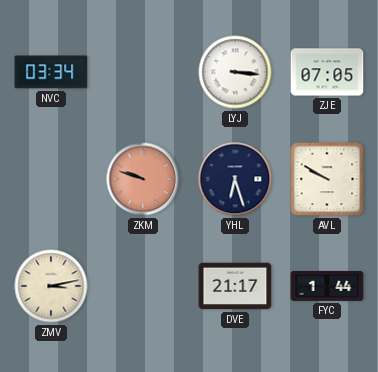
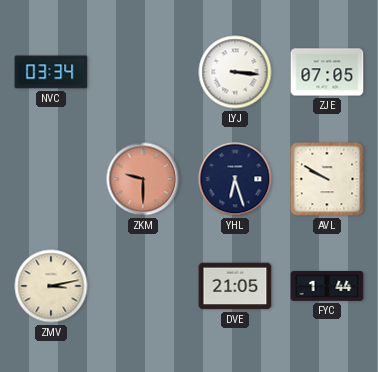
ZKM: 9:48 -> 9:30 (143, 179)
DVE: 21:17 -> 21:05 (235, 286)
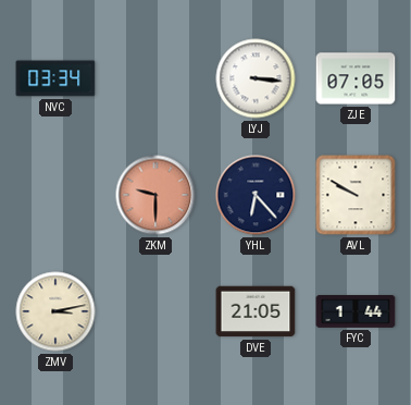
YHL: 6:27 -> 6:23 (256, 195)
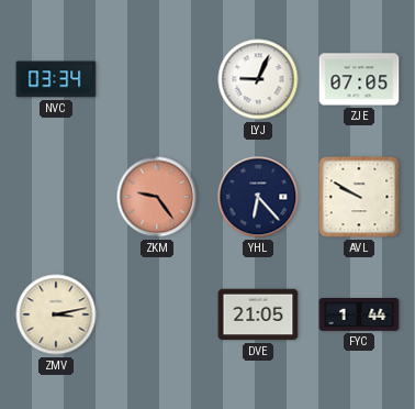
LYJ: 3:16 -> 9:04 (258, 79)
ZKM: 9:30 -> 9:24 (157, 197)
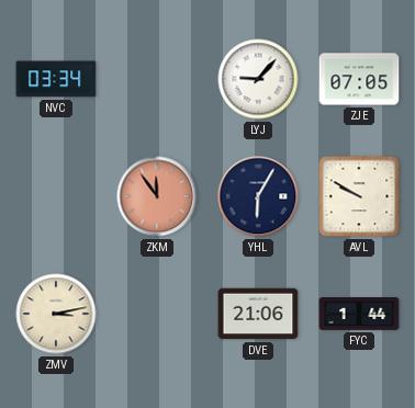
LYJ: 9:04 -> 9:07 (258, 79)
ZKM: 9:24 -> 11:54 (157, 196)
YHL: 6:23 -> 6:05 (258, 196)
DVE: 21:05 -> 21:06 (258, 314)
